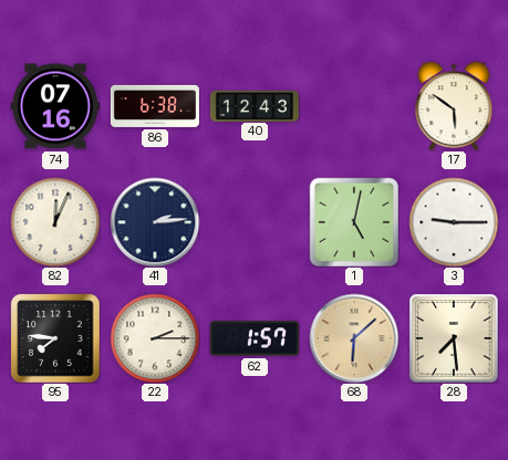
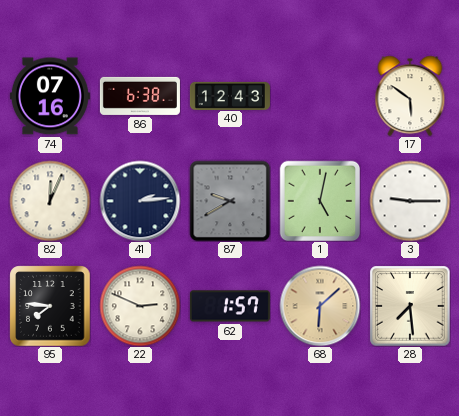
87: none -> 9:40 (230, 201)
22: 2:15 -> 2:49 (140, 306)
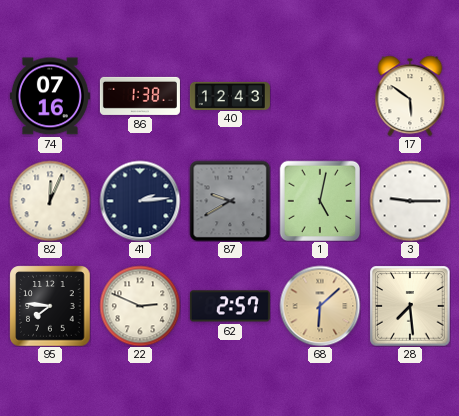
86: 6:38 -> 1:38 (140, 96)
62: 1:57 -> 2:57 (230, 306)
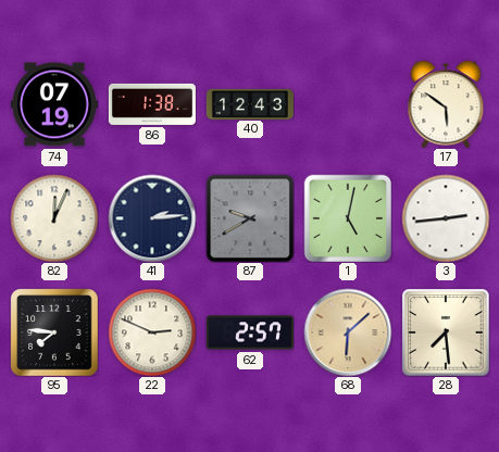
74: 07:16 -> 07:19 (54, 104)
3: 9:15 -> 2:44 (446, 218)
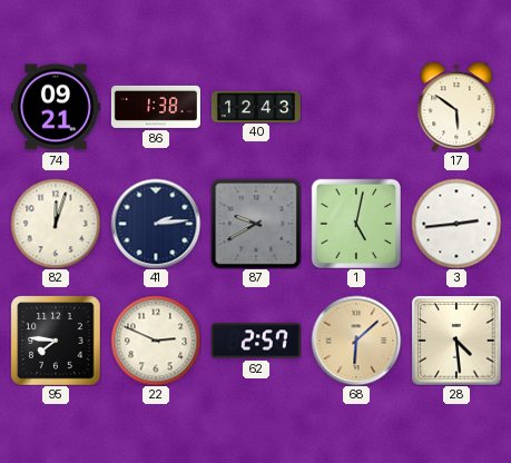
74: 07:19 -> 09:21 (56, 107)
82: 12:04 -> 12:03 (56, 224)
28: 7:29 -> 4:29 (456, 341)
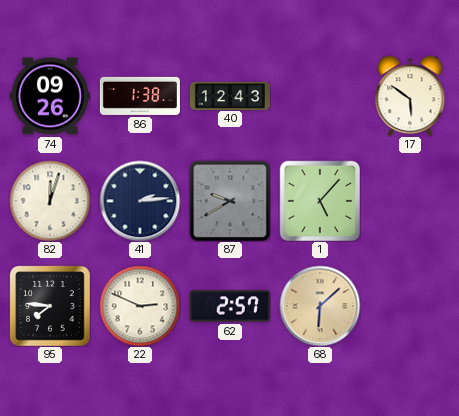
74: 09:21 -> 09:26 (50, 96)
1: 5:02 -> 5:07 (320, 201)
3: 2:44 -> none (456, 224)
28: 4:29 -> none (456, 341)
